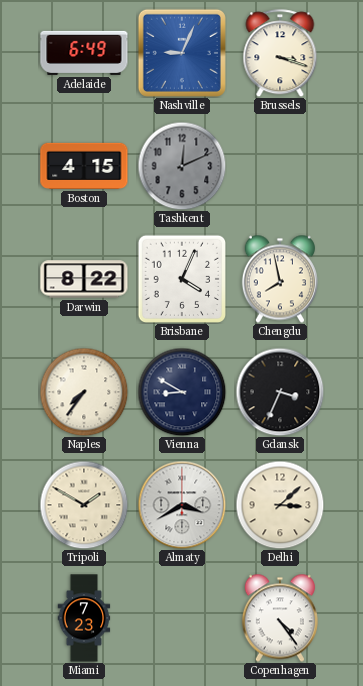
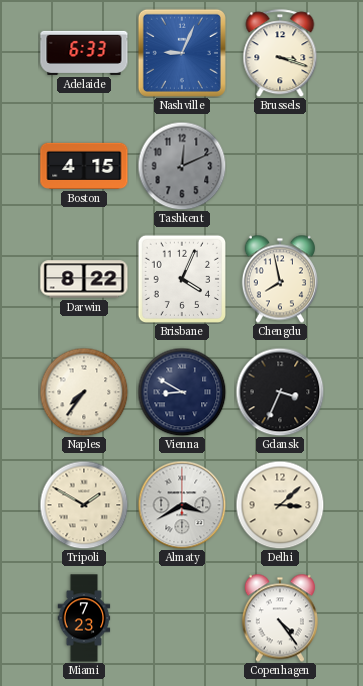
Adelaide: 6:49 -> 6:33 (84, 53)
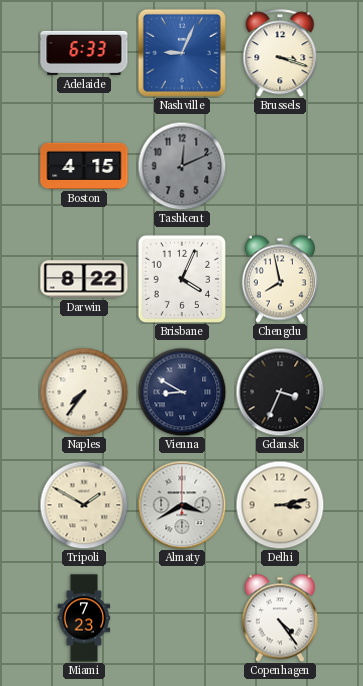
Delhi: 3:08 -> 3:13 (280, 505)
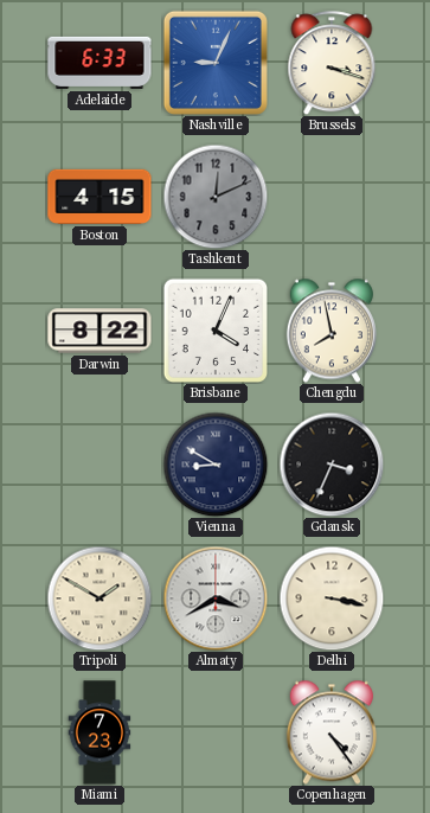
Naples: 7:36 -> none (84, 392)
Delhi: 3:13 -> 3:17 (332, 598)
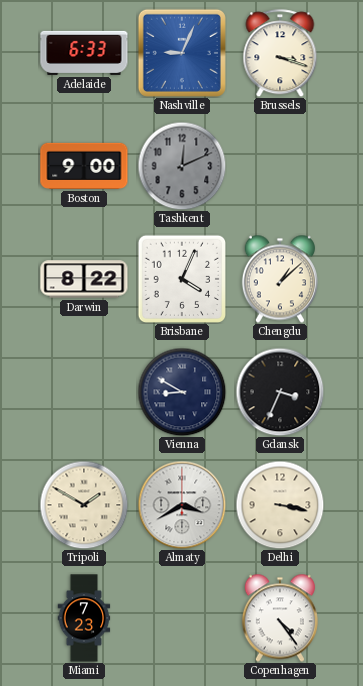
Boston: 4:15 -> 9:00 (84, 166)
Chengdu: 7:58 -> 1:08 (280, 279)
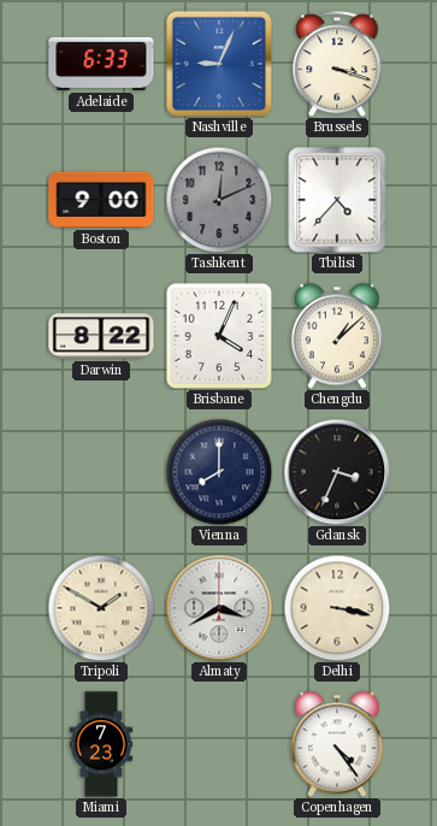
Tbilisi: none -> 4:37 (337, 200)
Vienna: 8:50 -> 8:00 (219, 472)
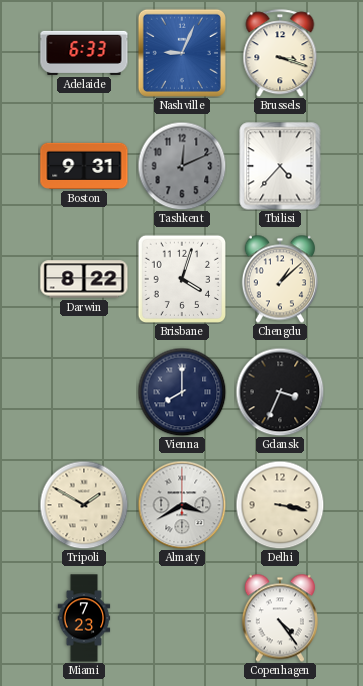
Boston: 9:00 -> 9:31 (84, 166)
Brisbane: 4:04 -> 4:03 (181, 278)
